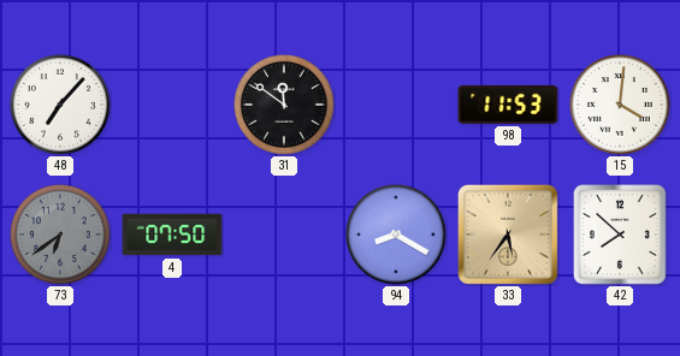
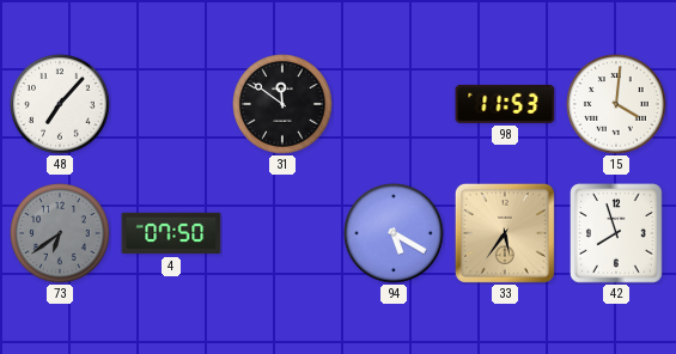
94: 8:20 -> 5:20 (395, 234)
42: 7:52 -> 7:57 (617, 234)
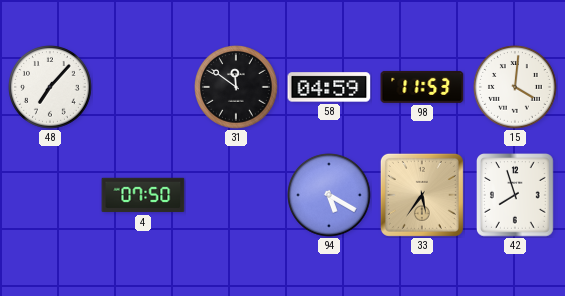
58: none -> 04:59 (329, 87)
73: 6:39 -> none (61, 234)
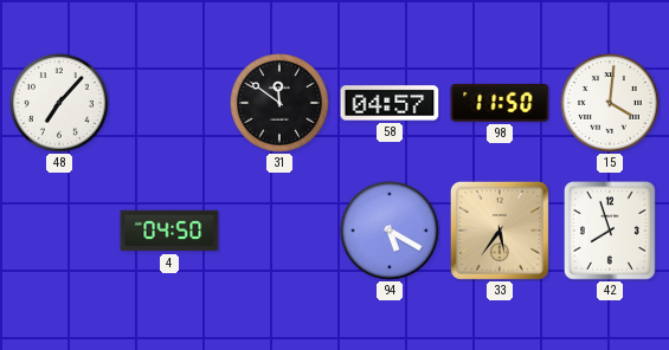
58: 04:59 -> 04:57 (390, 103)
98: 11:53 -> 11:50 (500, 103)
4: 07:50 -> 04:50 (169, 231)
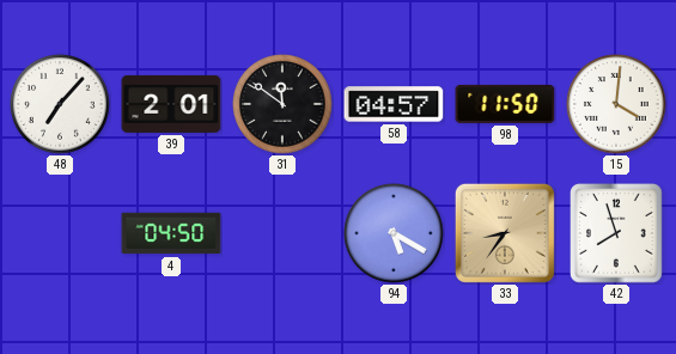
39: none -> 2:01 (171, 104)
33: 5:36 -> 8:36 (505, 233)
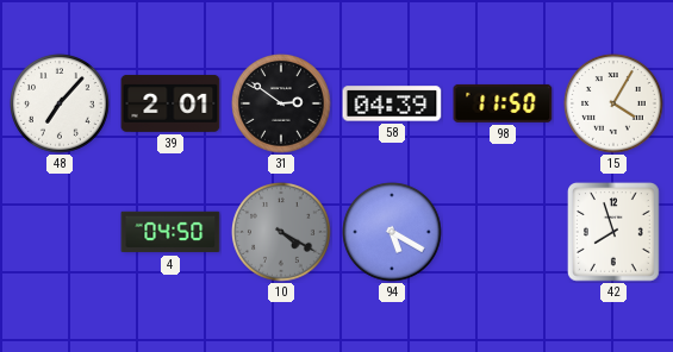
31: 11:51 -> 2:51 (282, 105)
58: 04:57 -> 04:39 (392, 103)
15: 4:01 -> 4:05 (615, 105)
10: none -> 4:20 (282, 233)
33: 8:36 -> none (505, 233)
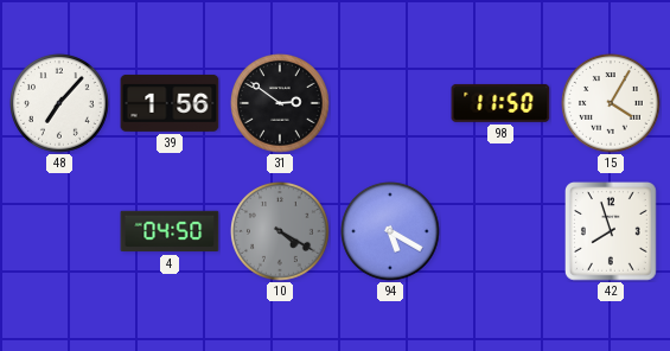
39: 2:01 -> 1:56 (170, 103)
58: 04:39 -> none (392, 103)
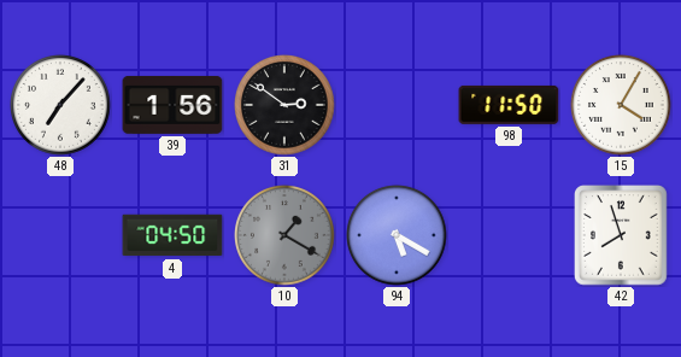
10: 4:20 -> 1:20 (286, 236)
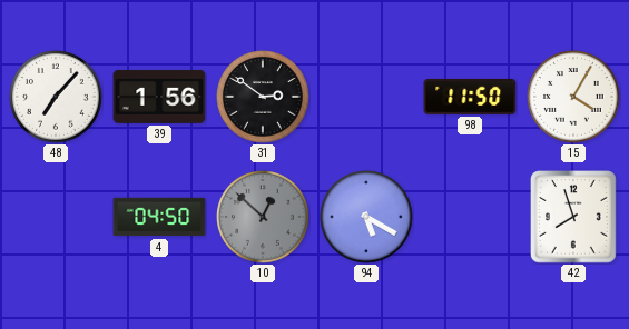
10: 1:20 -> 12:52 (264, 218)
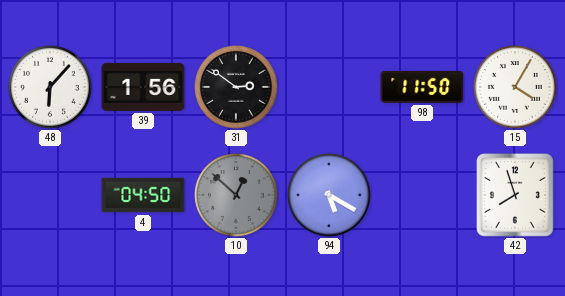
48: 7:07 -> 6:07 (51, 88)
